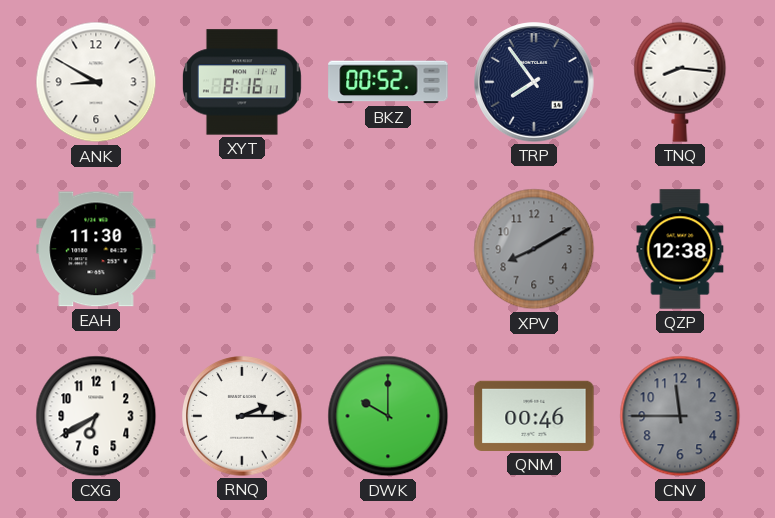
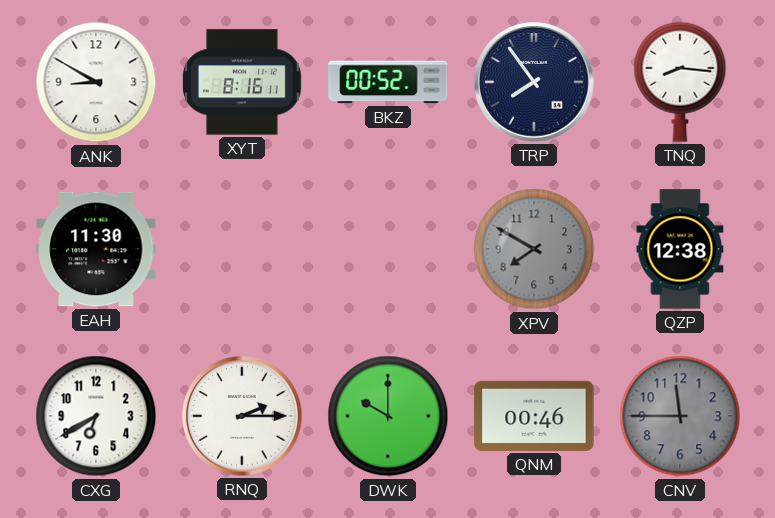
XPV: 8:10 -> 7:50 (534, 249)
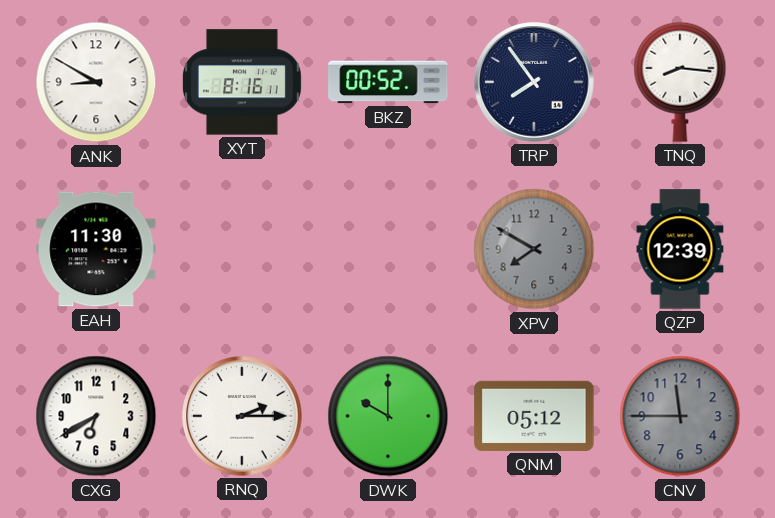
QZP: 12:38 -> 12:39 (680, 249)
QNM: 00:46 -> 05:12 (534, 416)
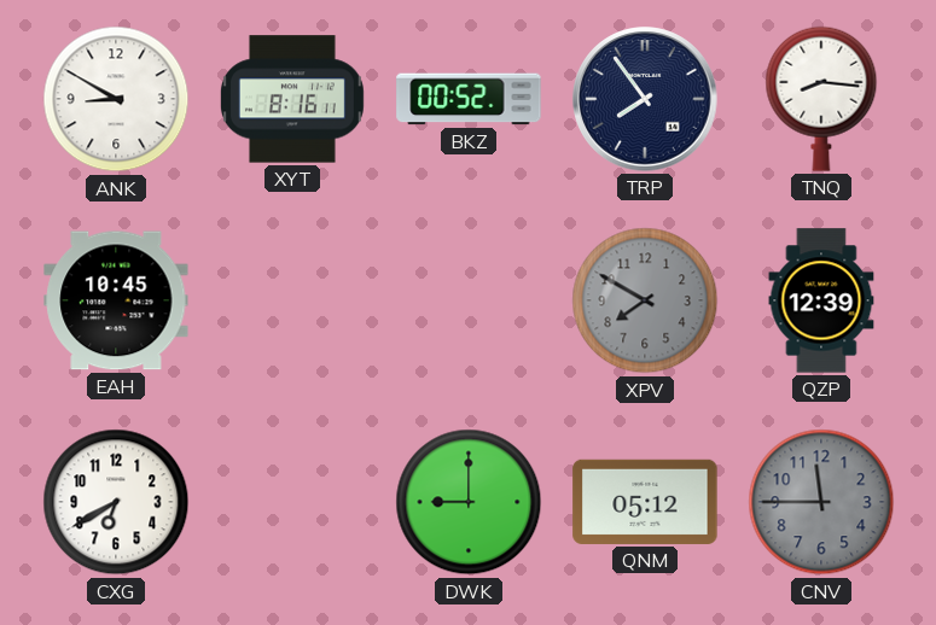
EAH: 11:30 -> 10:45 (116, 300)
RNQ: 2:15 -> none (242, 416)
DWK: 10:00 -> 9:00 (469, 502)
